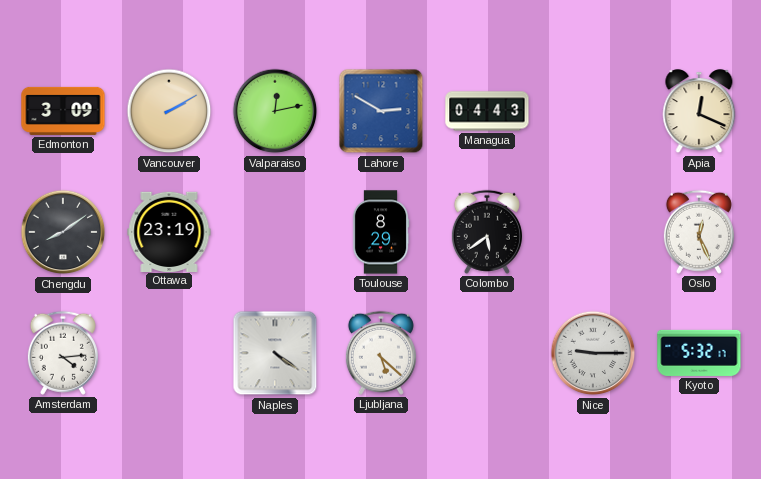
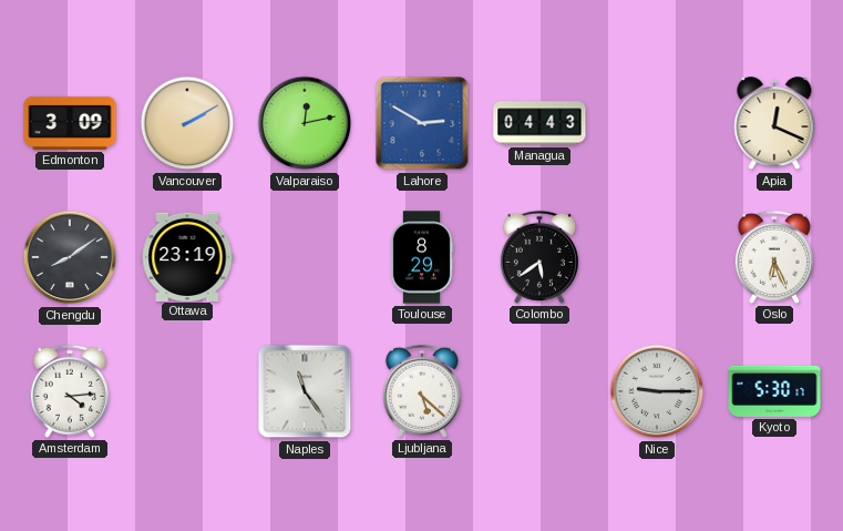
Oslo: 12:26 -> 6:26 (774, 257)
Naples: 4:21 -> 11:24 (305, 391)
Kyoto: 5:32 -> 5:30 (774, 391)
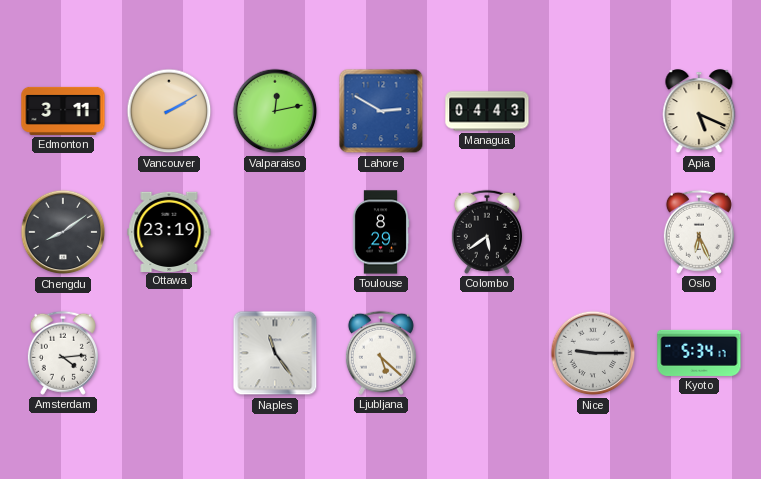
Edmonton: 3:09 -> 3:11 (63, 111)
Apia: 12:19 -> 5:19 (699, 112)
Kyoto: 5:30 -> 5:34 (699, 353)
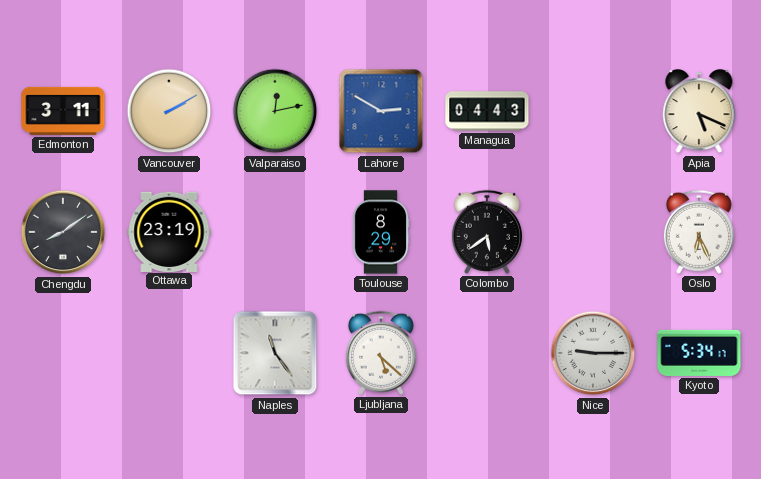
Amsterdam: 4:14 -> none (63, 353)
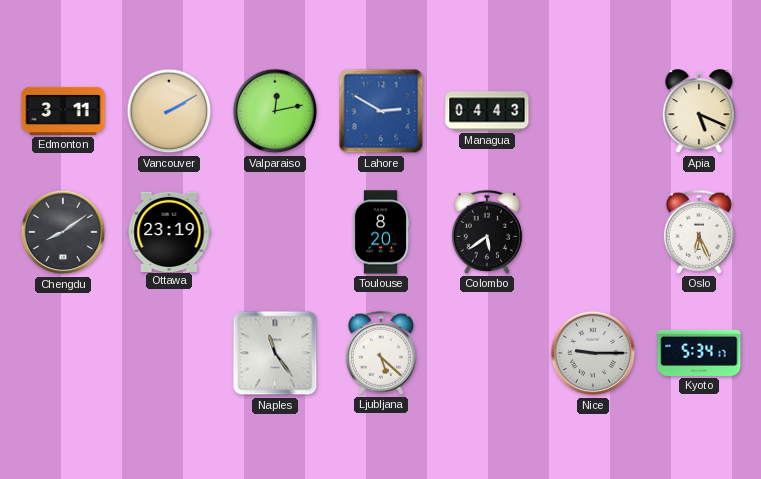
Toulouse: 8:29 -> 8:20 (381, 232)
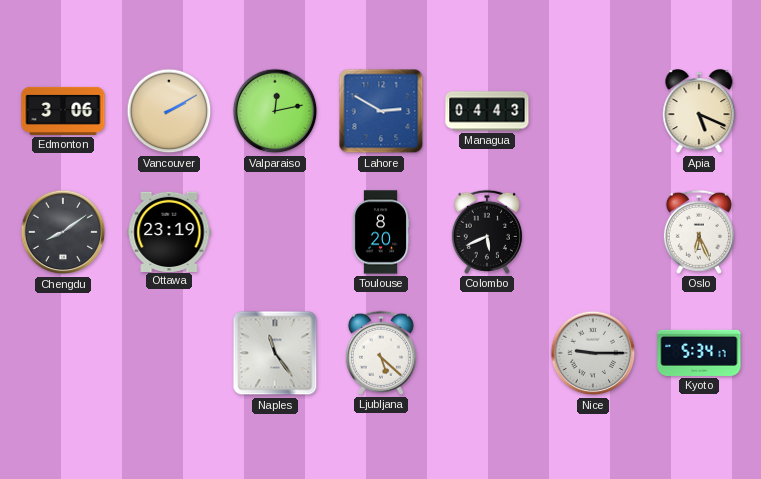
Edmonton: 3:11 -> 3:06 (63, 111)
Colombo: 5:39 -> 5:41 (487, 232)
